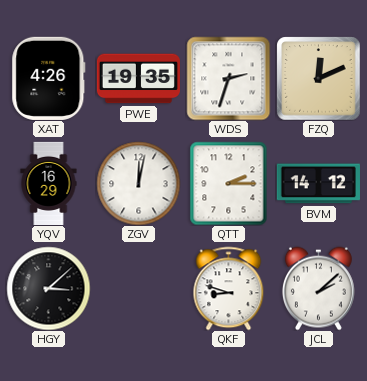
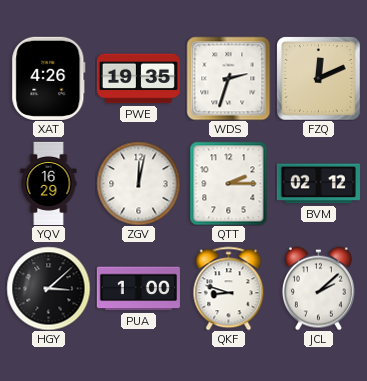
BVM: 14:12 -> 02:12 (318, 184)
PUA: none -> 1:00 (138, 289)
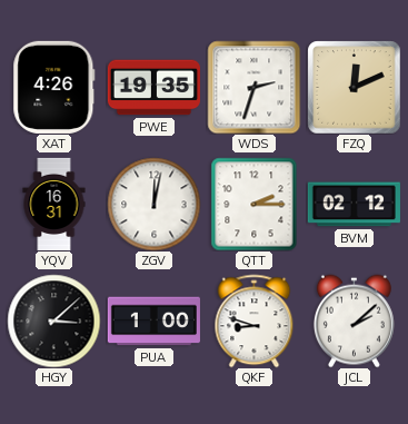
YQV: 16:29 -> 16:31 (54, 204)
